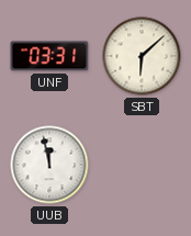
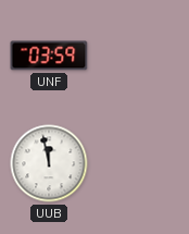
UNF: 03:31 -> 03:59 (49, 56)
SBT: 6:08 -> none (142, 56)
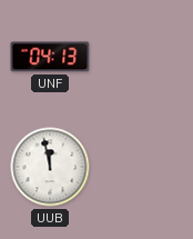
UNF: 03:59 -> 04:13 (50, 57)
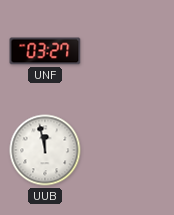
UNF: 04:13 -> 03:27 (45, 51)
